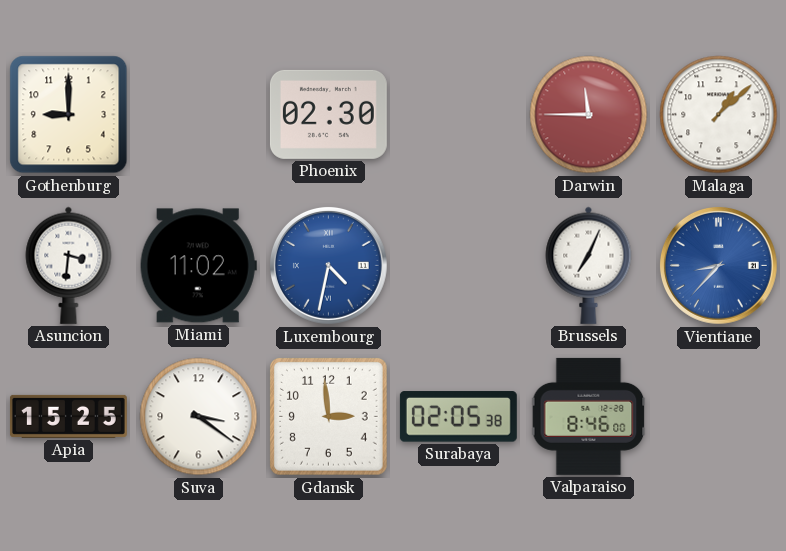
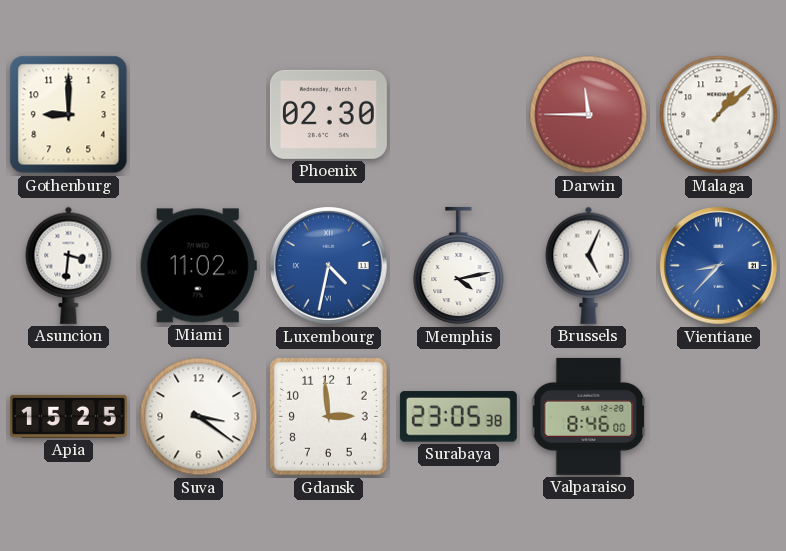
Memphis: none -> 4:13 (459, 266)
Brussels: 7:04 -> 5:04 (589, 265)
Surabaya: 02:05 -> 23:05 (458, 417)
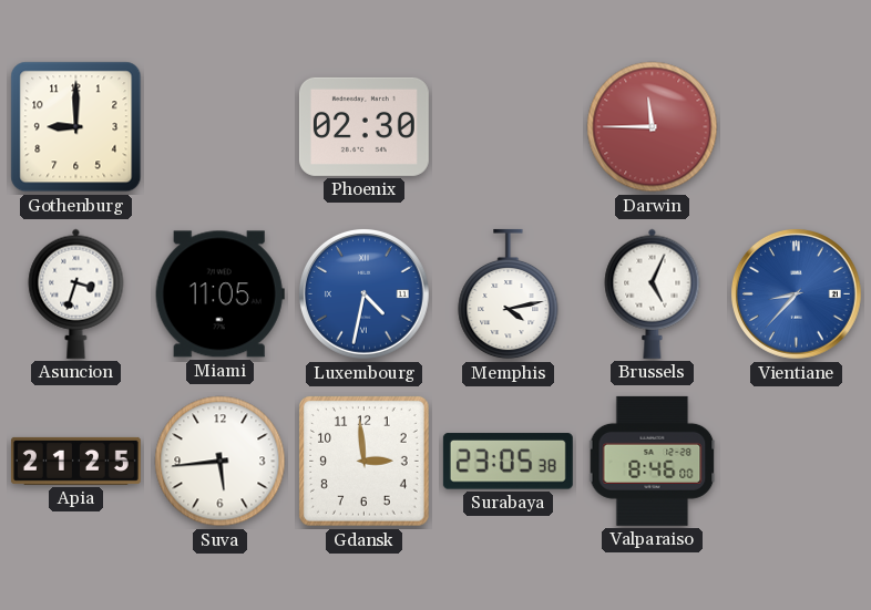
Malaga: 1:08 -> none (719, 115)
Asuncion: 3:31 -> 3:33 (76, 293)
Miami: 11:02 -> 11:05 (219, 294)
Apia: 15:25 -> 21:25 (75, 461)
Suva: 3:21 -> 5:44 (221, 462)
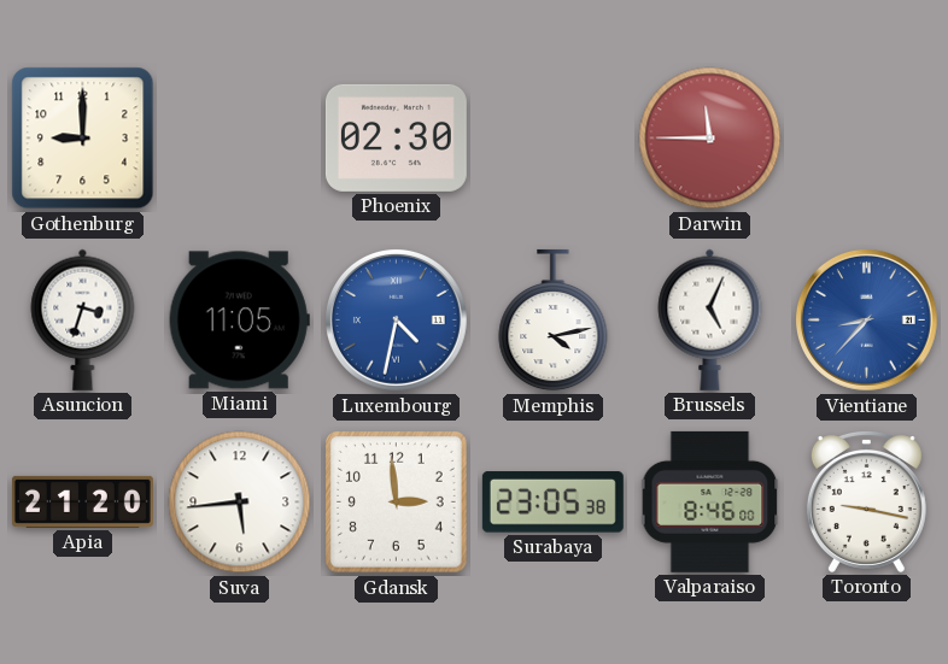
Apia: 21:25 -> 21:20 (82, 501)
Toronto: none -> 9:17 (866, 503)
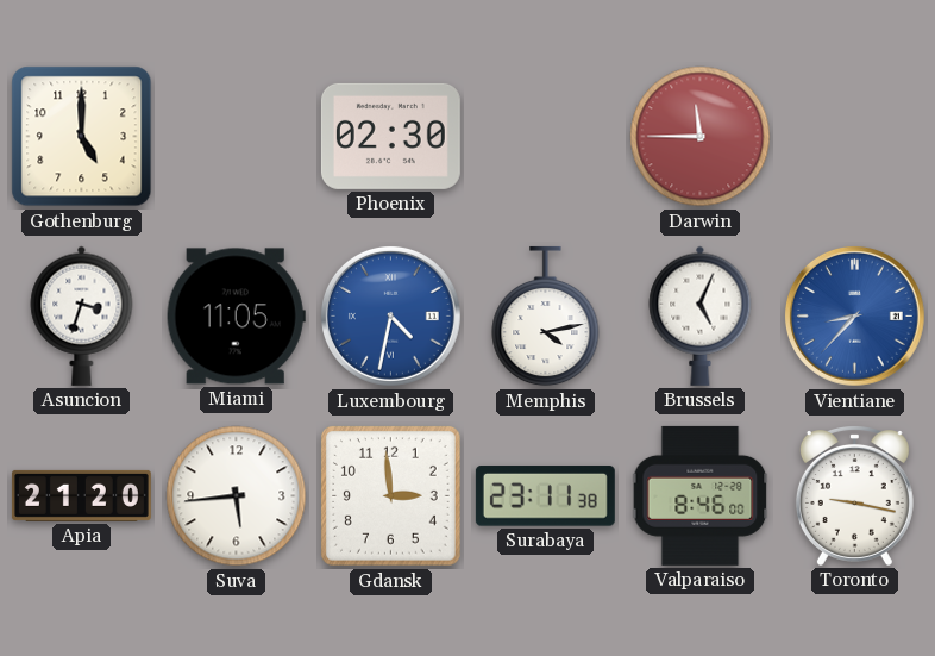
Gothenburg: 9:00 -> 5:00 (82, 137)
Surabaya: 23:05 -> 23:11 (545, 496)
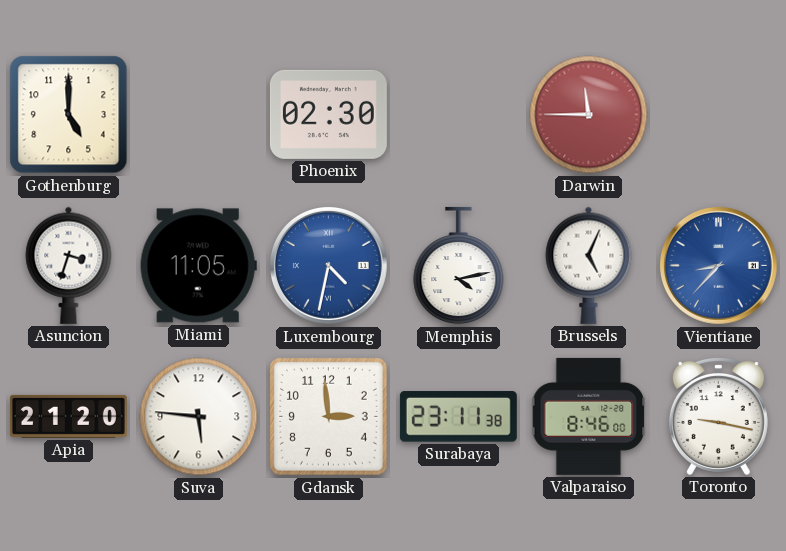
Suva: 5:44 -> 5:46 (199, 417)
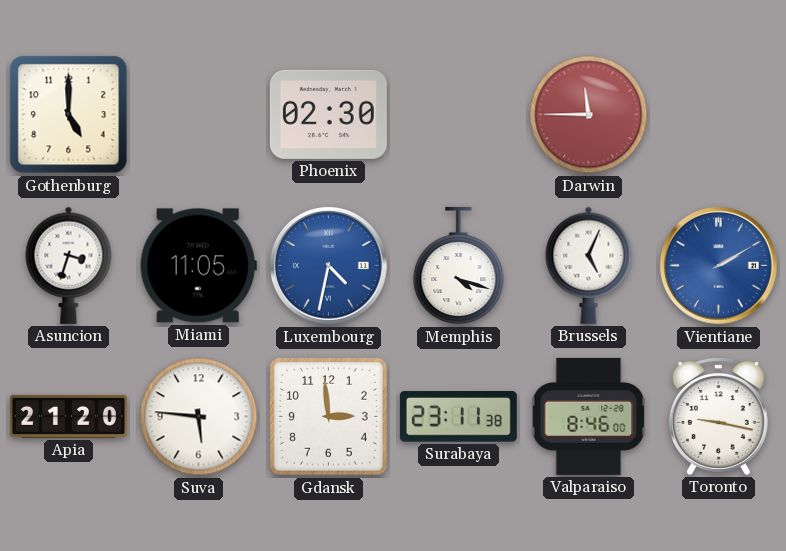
Memphis: 4:13 -> 4:18 (459, 266)
Vientiane: 8:37 -> 2:10 (718, 265)
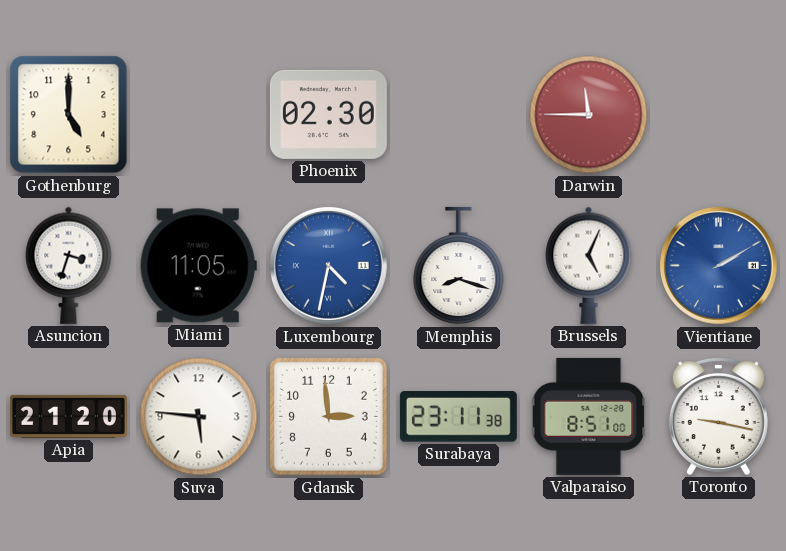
Memphis: 4:18 -> 8:18 (459, 266)
Valparaiso: 8:46 -> 8:51 (589, 416)
